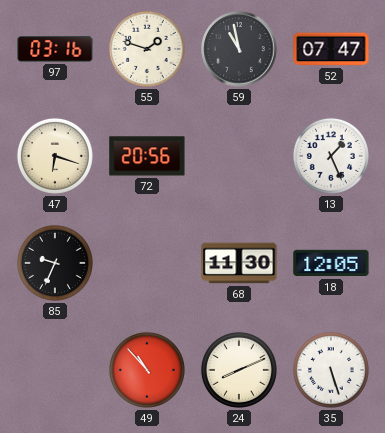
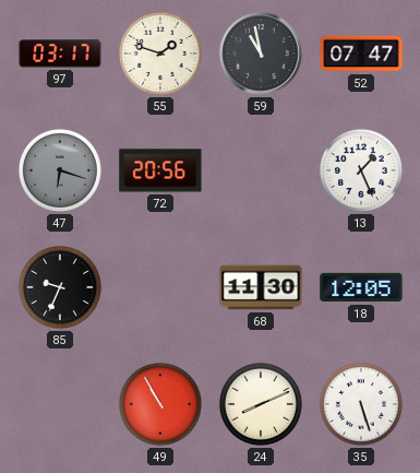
97: 03:16 -> 03:17 (60, 54)
47 dial: cream -> grey (60, 170)
49: 10:53 -> 10:55 (160, 404)
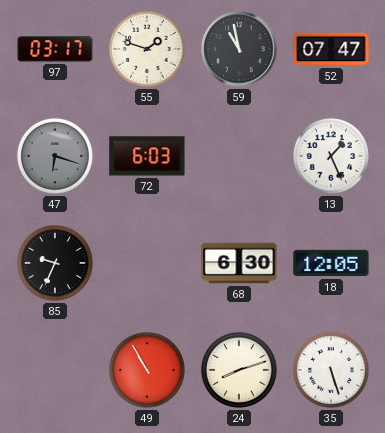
72: 20:56 -> 6:03 (147, 156)
68: 11:30 -> 6:30 (239, 263)
24: 8:11 -> 8:12 (239, 370)
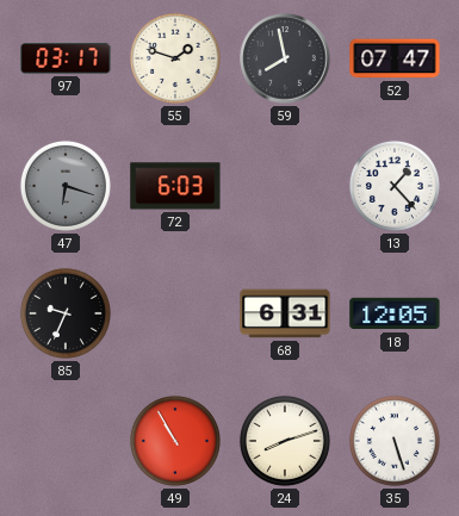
59: 10:58 -> 7:58 (285, 58)
13: 1:26 -> 1:23 (395, 186)
68: 6:30 -> 6:31 (285, 313)
